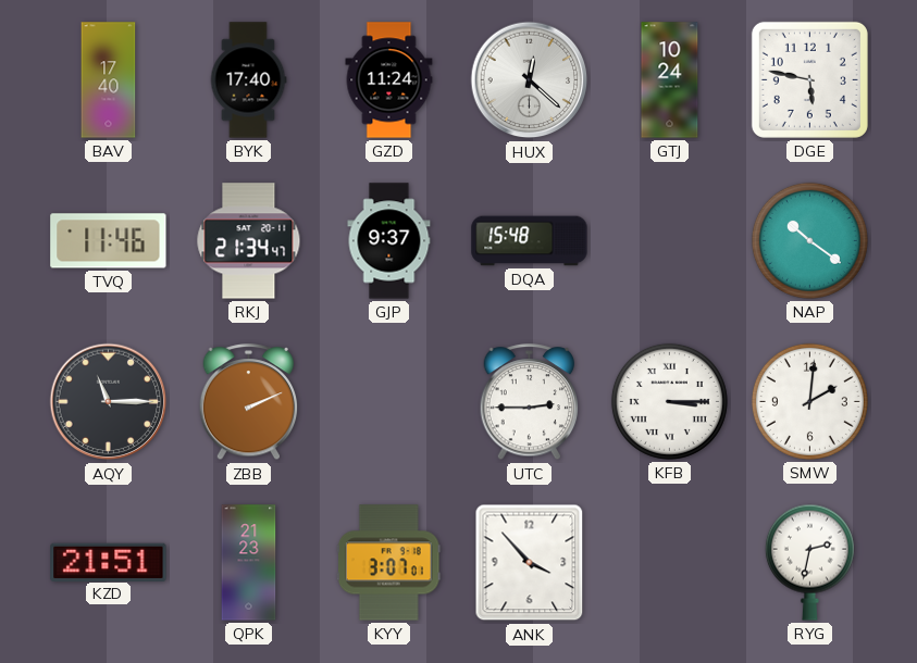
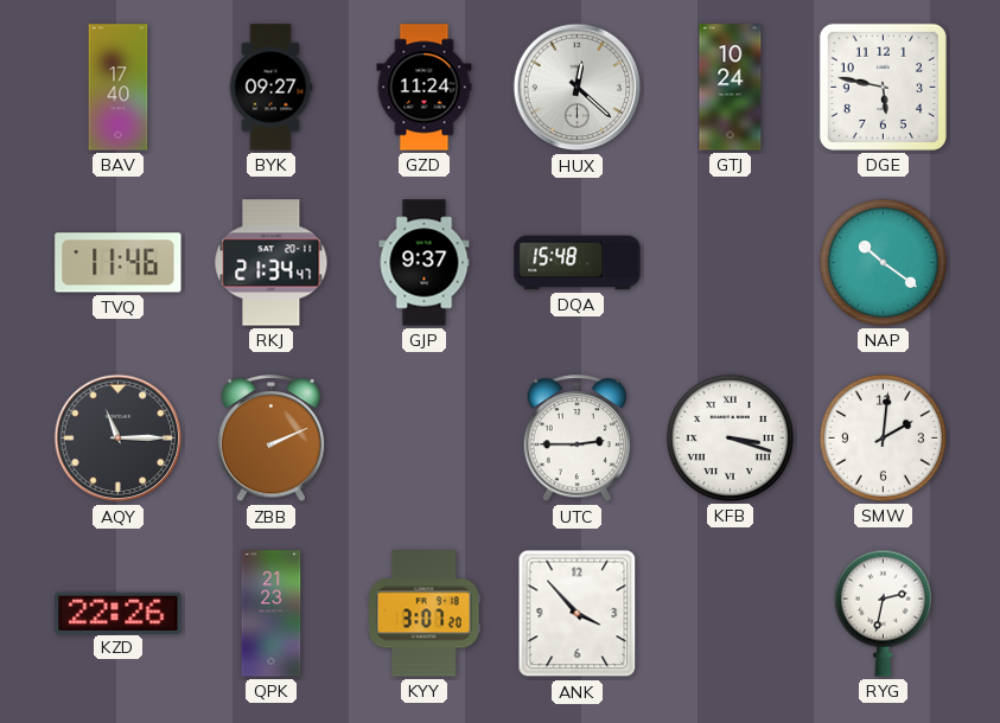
BYK: 17:40 -> 09:27 (270, 88)
KFB: 3:15 -> 3:18 (730, 437)
KZD: 21:51 -> 22:26 (119, 613)
KYY: 3:07:01 -> 3:07:20 (423, 614)
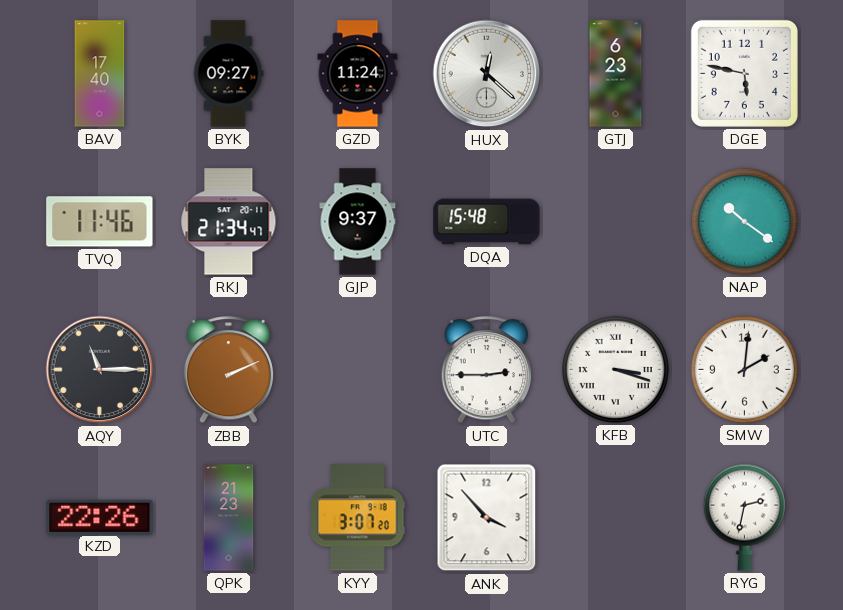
GTJ: 10:24 -> 6:23 (616, 74)
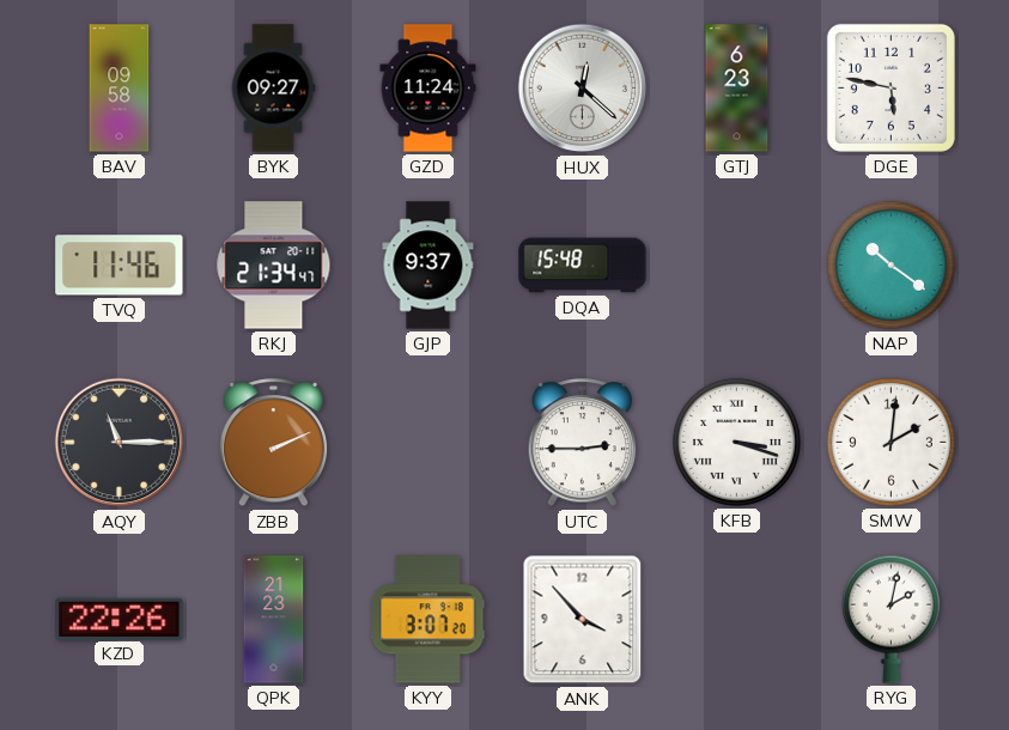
BAV: 17:40 -> 09:58 (120, 89)
RYG: 2:32 -> 2:02 (891, 619)
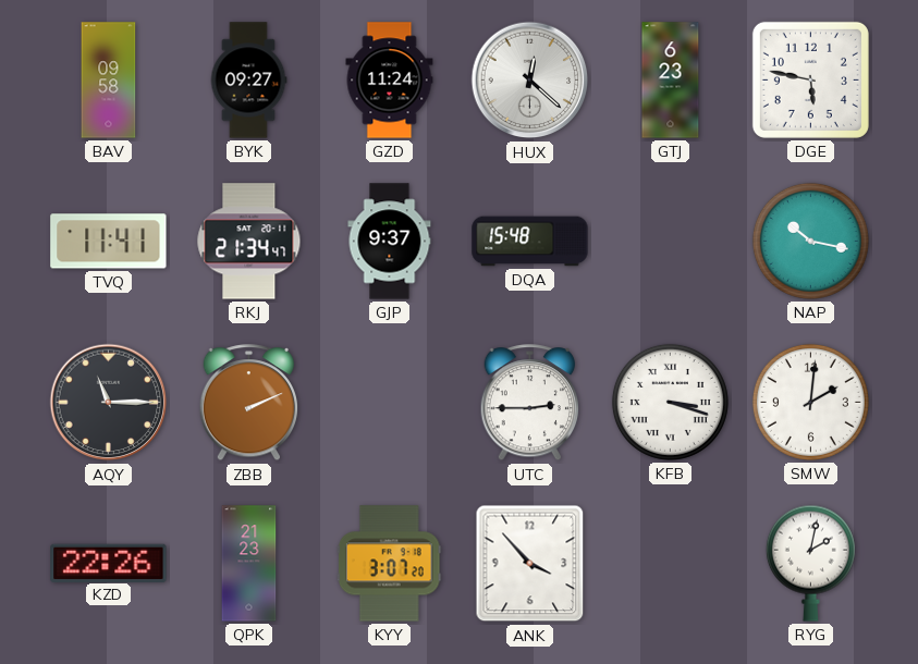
TVQ: 11:46 -> 11:41 (109, 242)
NAP: 10:21 -> 10:17 (810, 241)
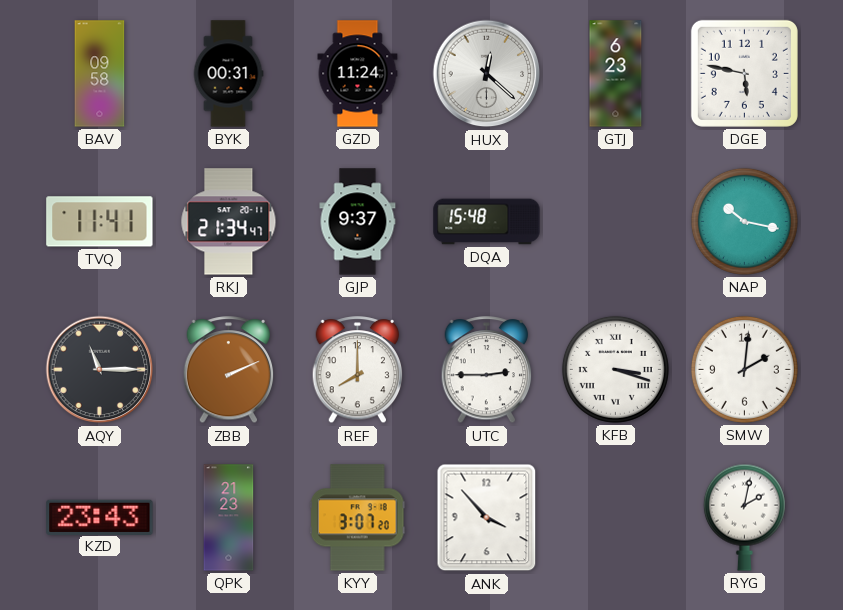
BYK: 09:27 -> 00:31 (228, 74)
REF: none -> 8:00 (358, 370)
KZD: 22:26 -> 23:43 (100, 517)
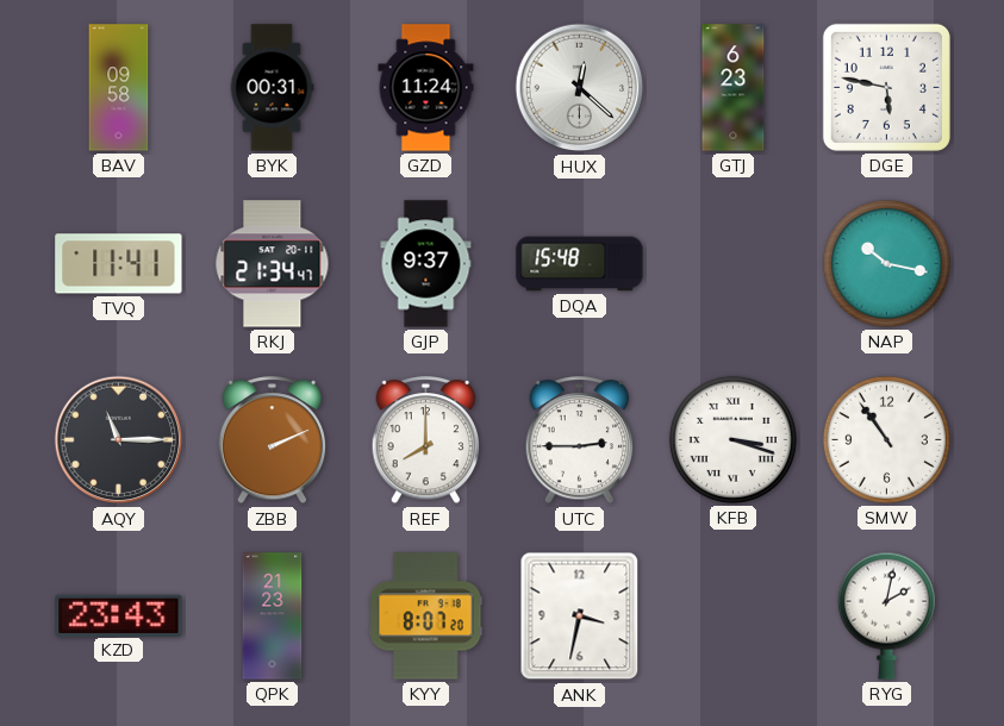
SMW: 2:01 -> 10:54 (886, 439)
KYY: 3:07 -> 8:07 (425, 617)
ANK: 3:53 -> 3:32 (580, 617)
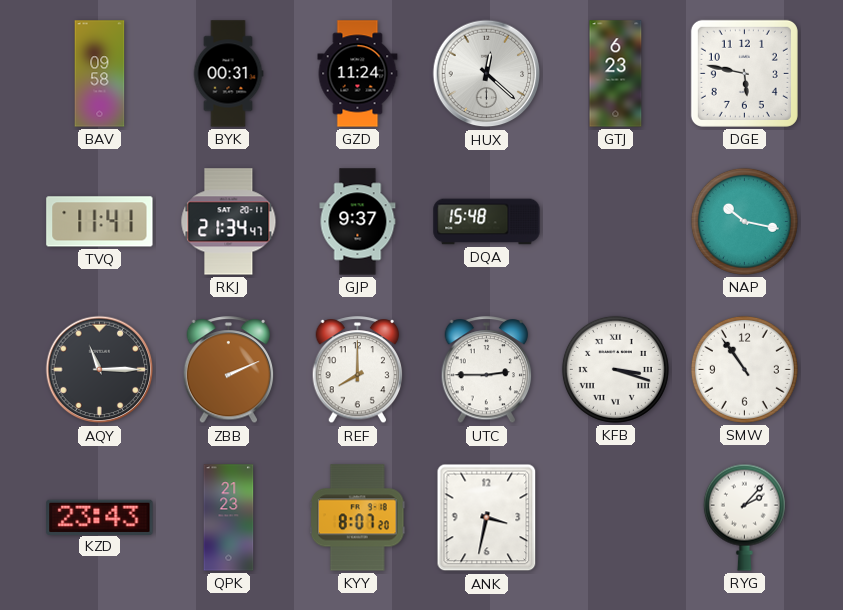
RYG: 2:02 -> 2:07 (744, 517)
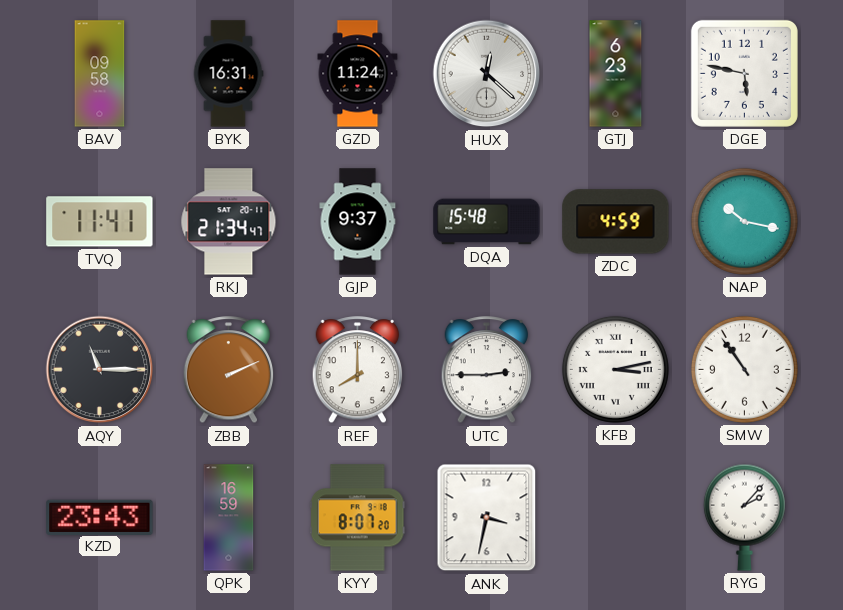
BYK: 00:31 -> 16:31 (228, 74)
ZDC: none -> 4:59 (616, 222)
KFB: 3:18 -> 3:13 (615, 369)
QPK: 21:23 -> 16:59 (229, 518)
